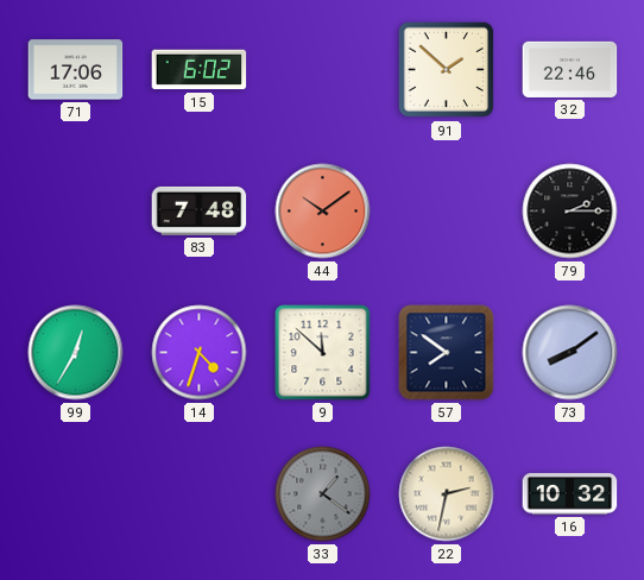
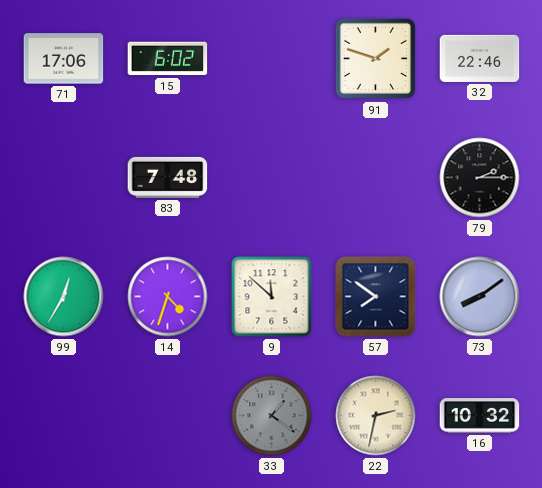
91: 1:52 -> 1:48 (376, 59)
44: 10:09 -> none (323, 212)
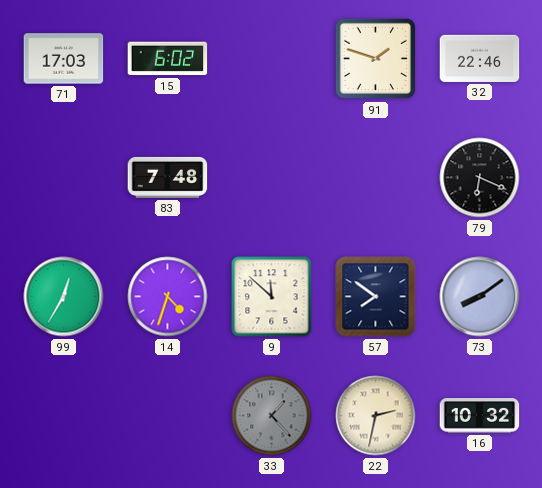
71: 17:06 -> 17:03 (64, 59)
79: 2:15 -> 6:19 (480, 178)
33: 1:21 -> 1:23 (272, 416)
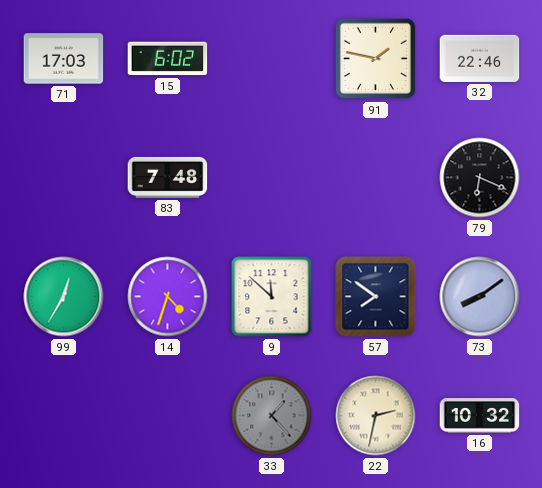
91: 1:48 -> 1:47 (376, 59)
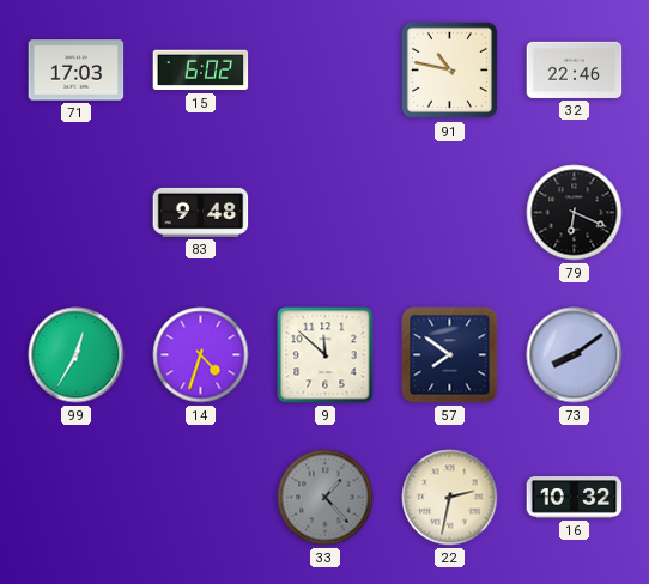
91: 1:47 -> 10:47 (450, 71)
83: 7:48 -> 9:48 (201, 212)
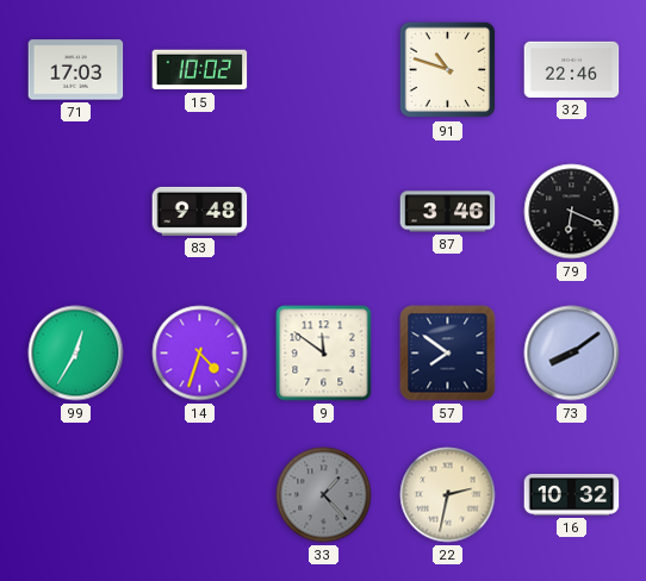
15: 6:02 -> 10:02 (200, 70)
91: 10:47 -> 10:48 (448, 70)
87: none -> 3:46 (448, 212)
9: 11:52 -> 11:51 (324, 354)
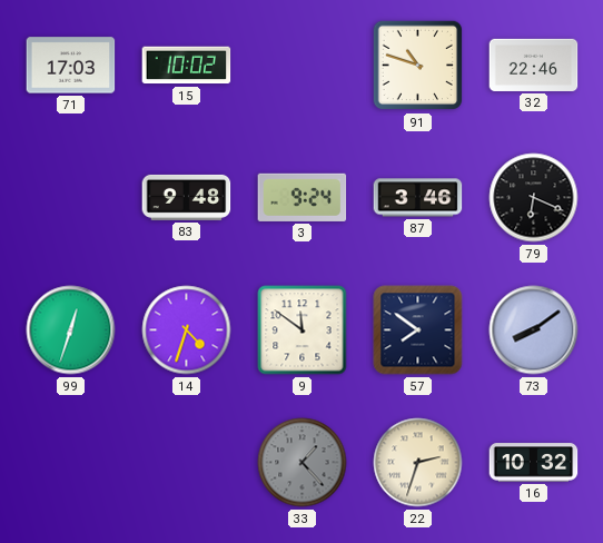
3: none -> 9:24 (303, 197)
99: 12:35 -> 12:33 (71, 330)
22: 2:32 -> 2:33 (418, 463)
